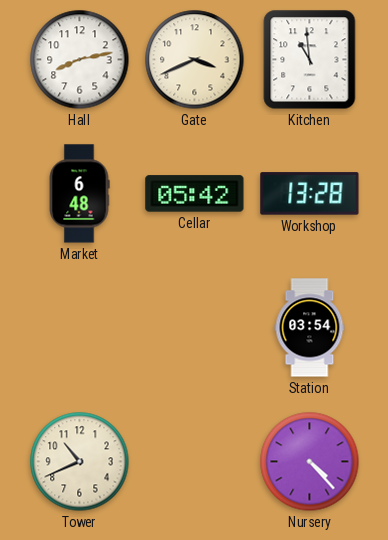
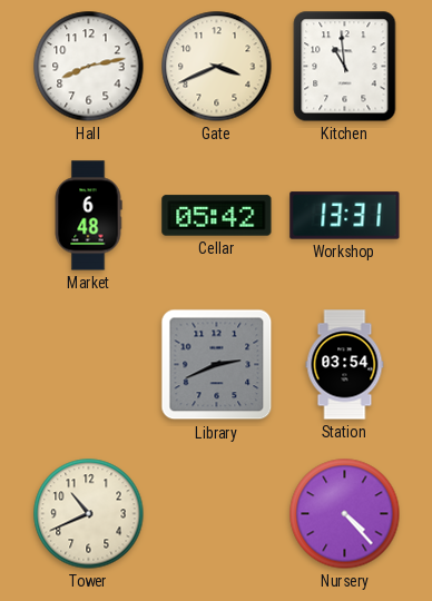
Workshop: 13:28 -> 13:31 (345, 216)
Library: none -> 2:41 (217, 365)
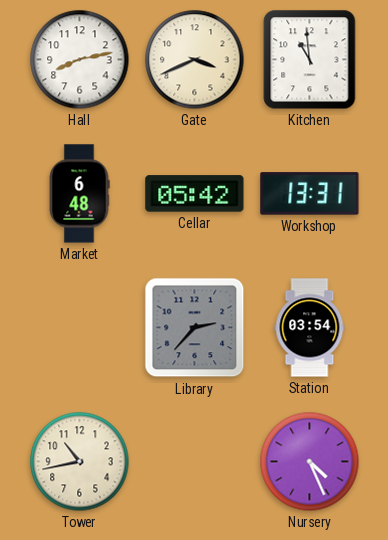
Library: 2:41 -> 2:37 (195, 328)
Tower: 10:41 -> 10:43 (80, 462)
Nursery: 4:23 -> 4:26 (310, 462)
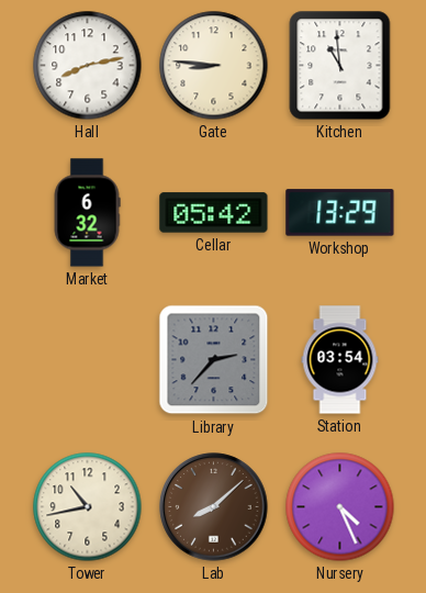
Gate: 3:41 -> 8:46 (214, 66)
Market: 6:48 -> 6:32 (87, 213)
Workshop: 13:31 -> 13:29 (340, 213)
Lab: none -> 8:08 (214, 507)
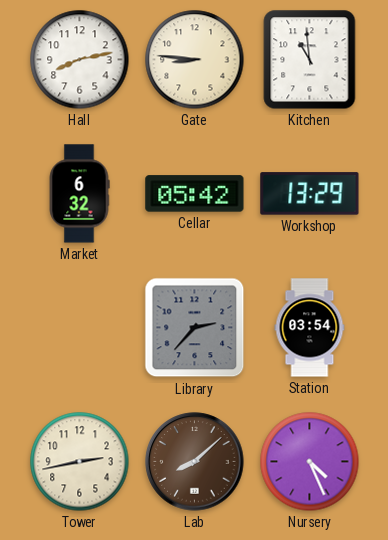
Tower: 10:43 -> 2:43 (80, 462)
